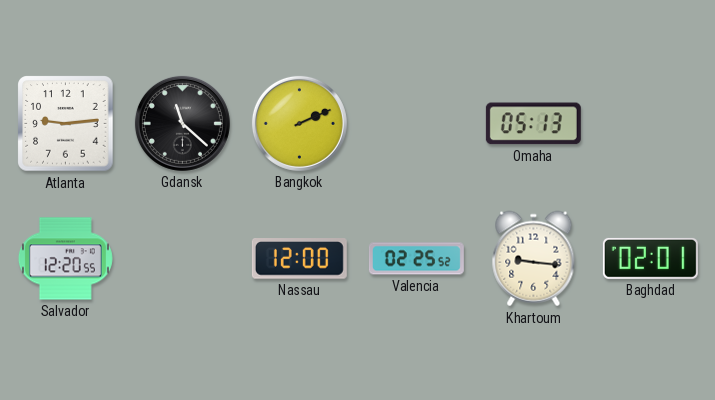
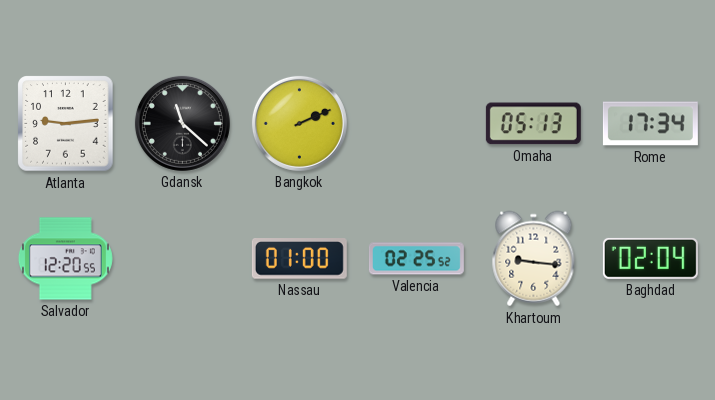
Rome: none -> 17:34 (650, 124)
Nassau: 12:00 -> 01:00 (299, 259)
Baghdad: 02:01 -> 02:04 (650, 258)
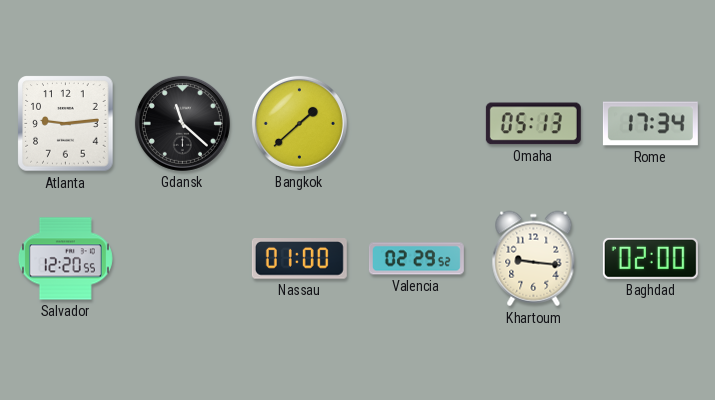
Bangkok: 2:11 -> 1:38 (299, 123)
Valencia: 02:25 -> 02:29 (416, 259)
Baghdad: 02:04 -> 02:00 (650, 258)
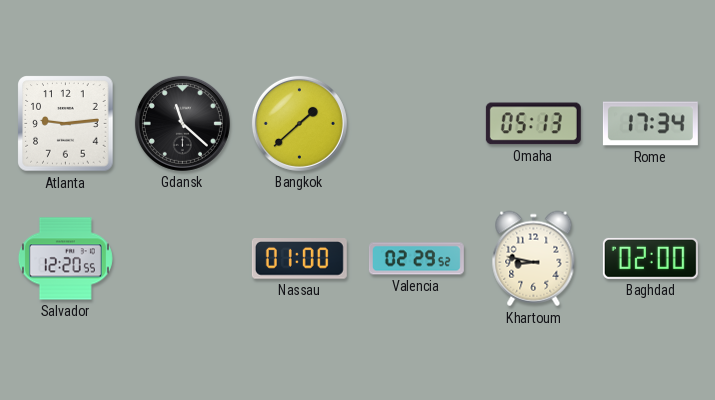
Khartoum: 9:16 -> 8:47 (534, 259)
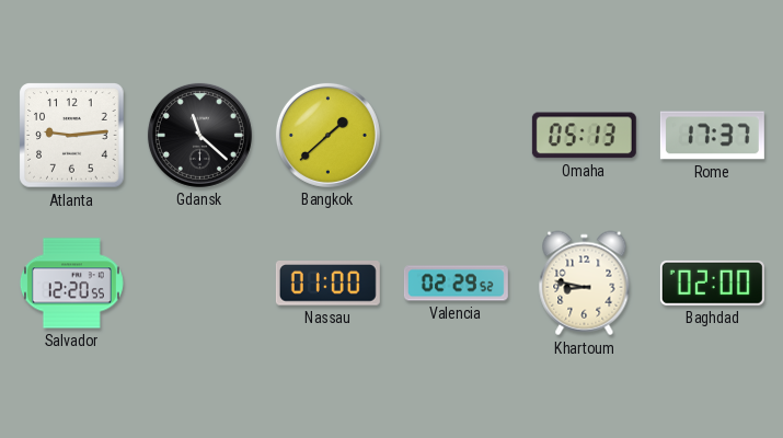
Rome: 17:34 -> 17:37 (712, 136)
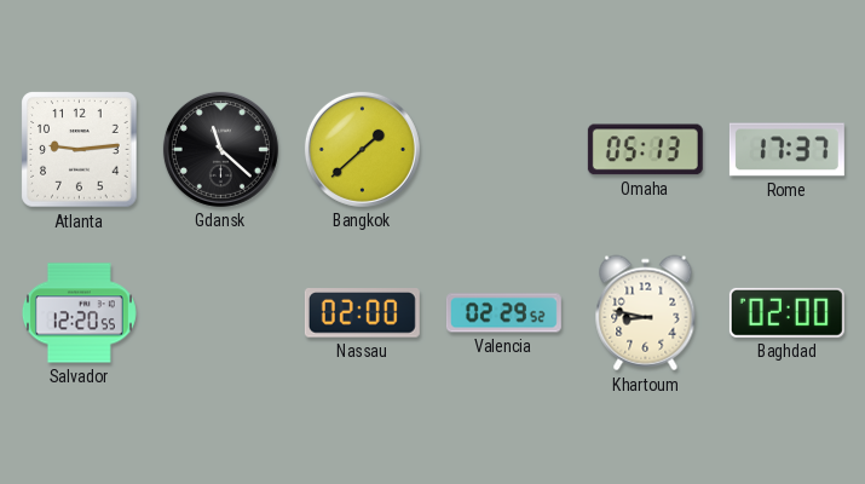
Nassau: 01:00 -> 02:00 (362, 313)
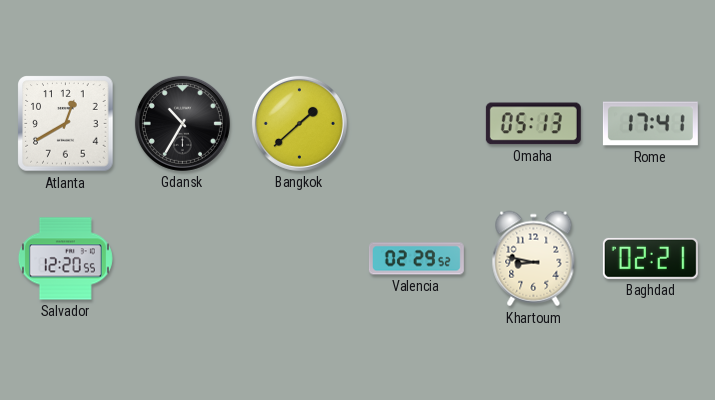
Atlanta: 9:14 -> 12:40 (66, 124)
Gdansk: 11:22 -> 10:35 (182, 123)
Rome: 17:37 -> 17:41 (650, 124)
Nassau: 02:00 -> none (362, 313)
Baghdad: 02:00 -> 02:21 (650, 258)
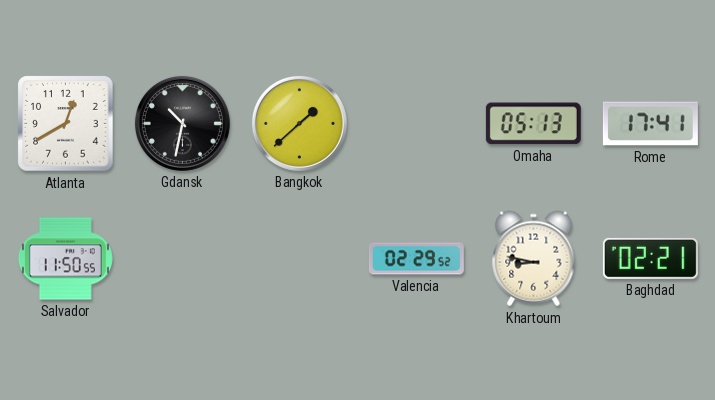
Gdansk: 10:35 -> 10:32 (182, 123)
Salvador: 12:20 -> 11:50 (65, 259)
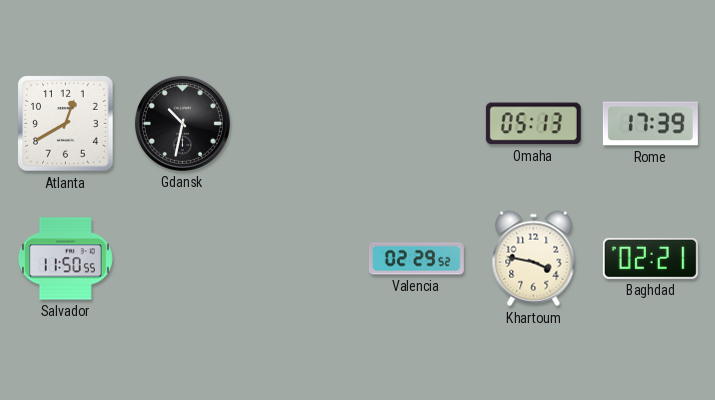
Bangkok: 1:38 -> none (299, 123)
Rome: 17:41 -> 17:39 (650, 124)
Khartoum: 8:47 -> 3:47 (534, 259)
